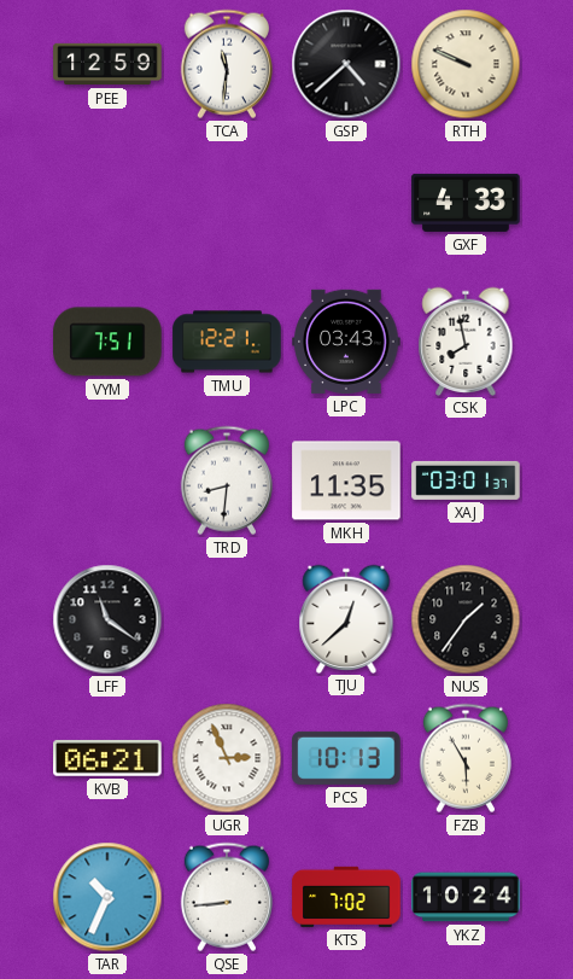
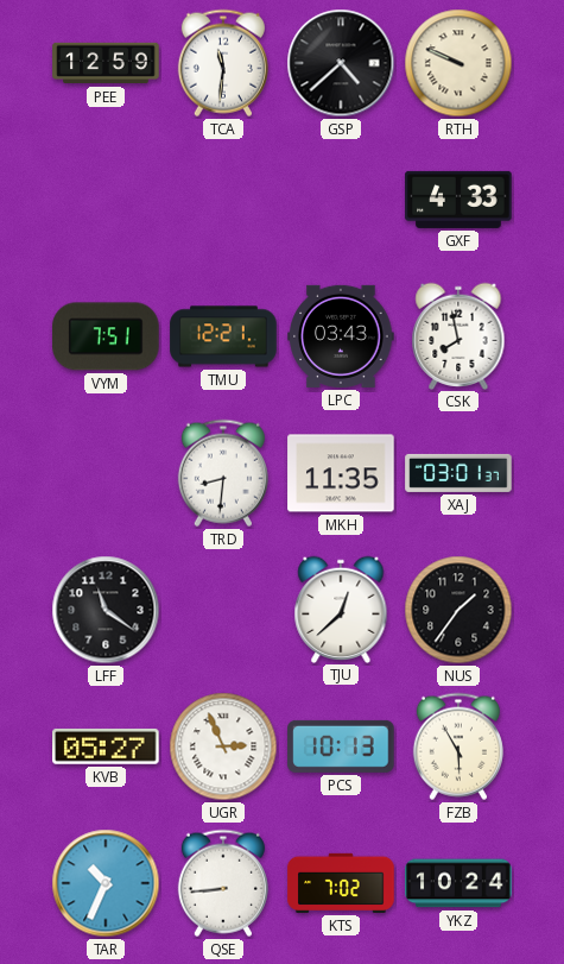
KVB: 06:21 -> 05:27 (106, 746)
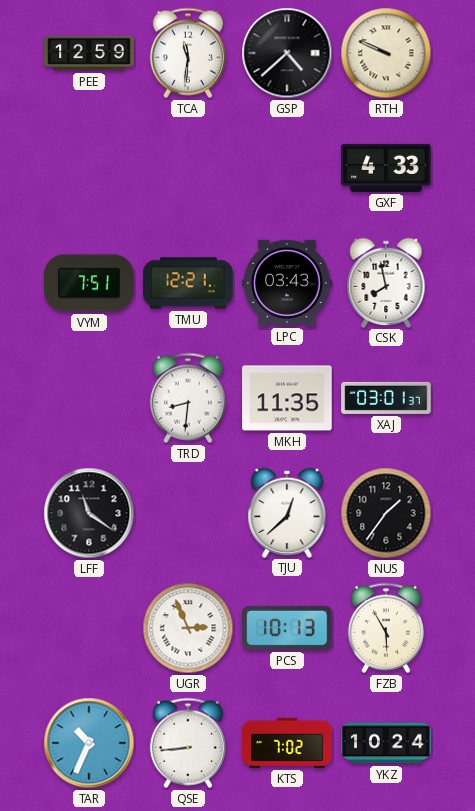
KVB: 05:27 -> none (106, 746)
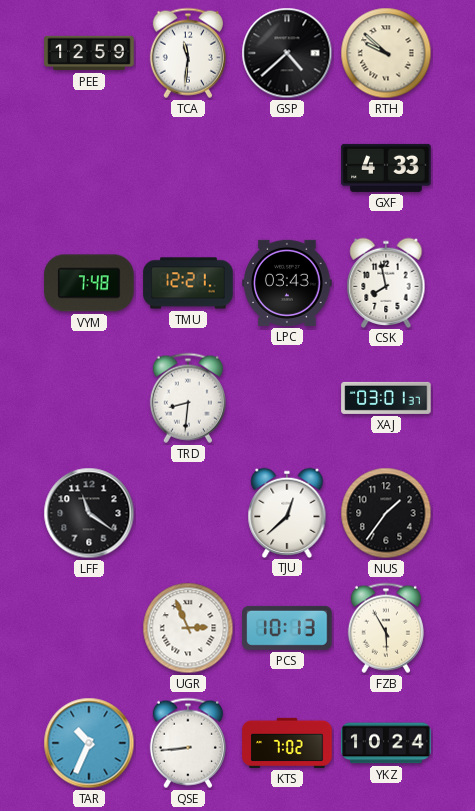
RTH: 9:49 -> 9:52 (386, 53)
VYM: 7:51 -> 7:48 (89, 283)
MKH: 11:35 -> none (287, 398)
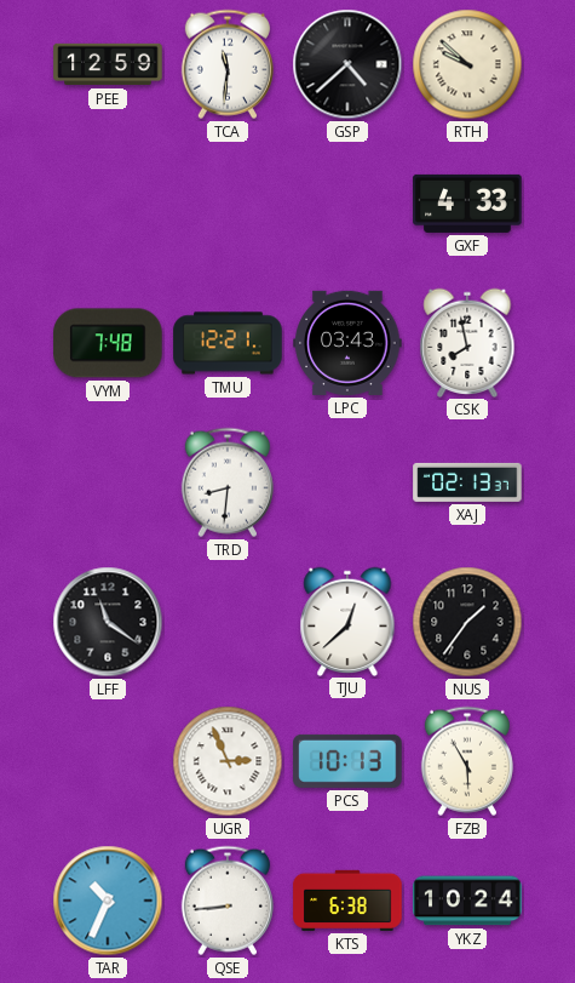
XAJ: 03:01 -> 02:13 (467, 482)
KTS: 7:02 -> 6:38 (347, 901)
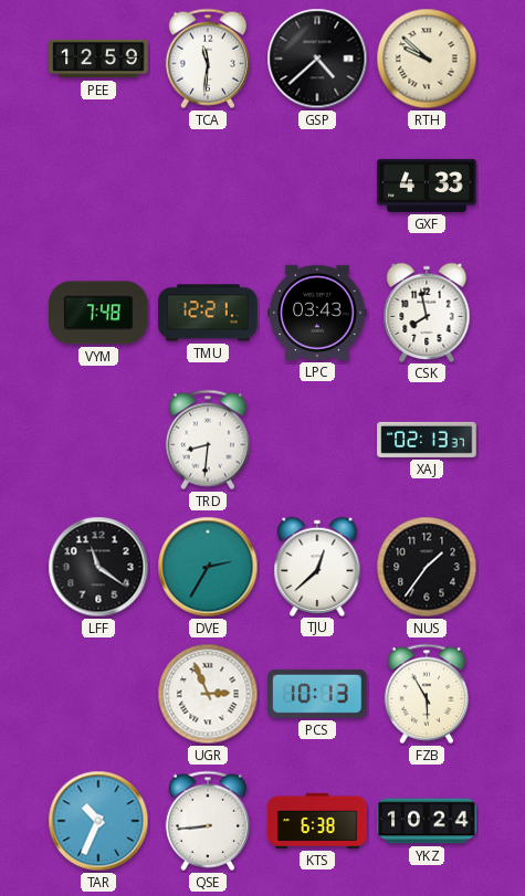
DVE: none -> 2:35 (208, 567)
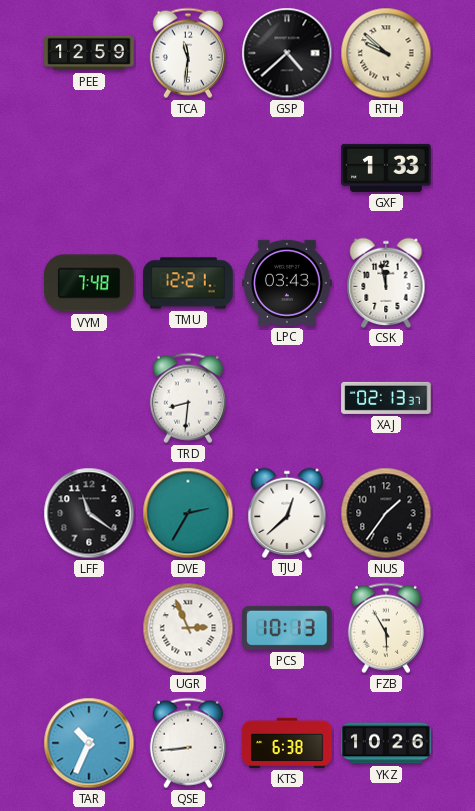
GXF: 4:33 -> 1:33 (386, 168)
CSK: 7:58 -> 11:58 (386, 282)
YKZ: 10:24 -> 10:26 (386, 743)
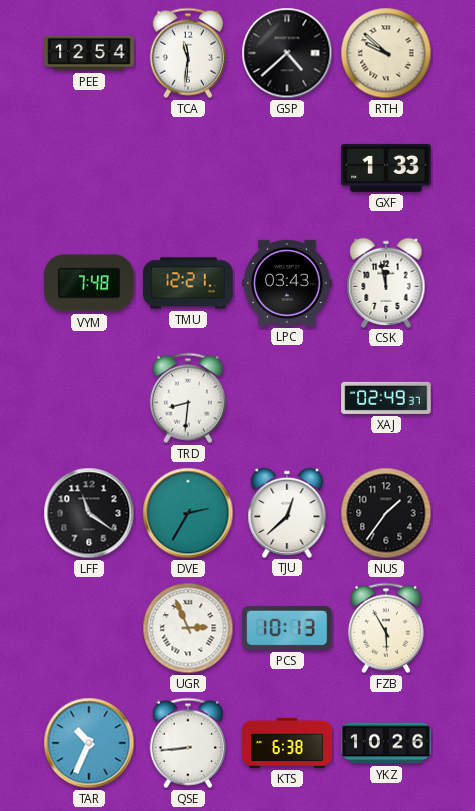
PEE: 12:59 -> 12:54 (89, 53)
XAJ: 02:13 -> 02:49 (386, 398)
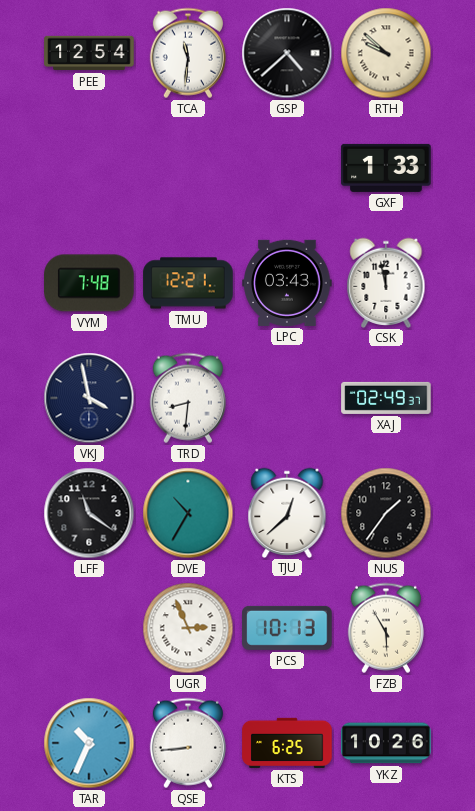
VKJ: none -> 3:58 (89, 398)
DVE: 2:35 -> 10:35 (188, 513)
KTS: 6:38 -> 6:25 (287, 743)
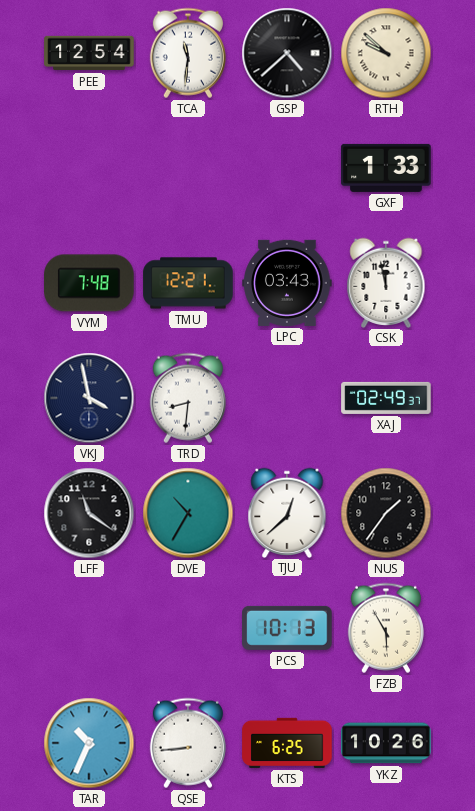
UGR: 2:56 -> none (188, 628)
